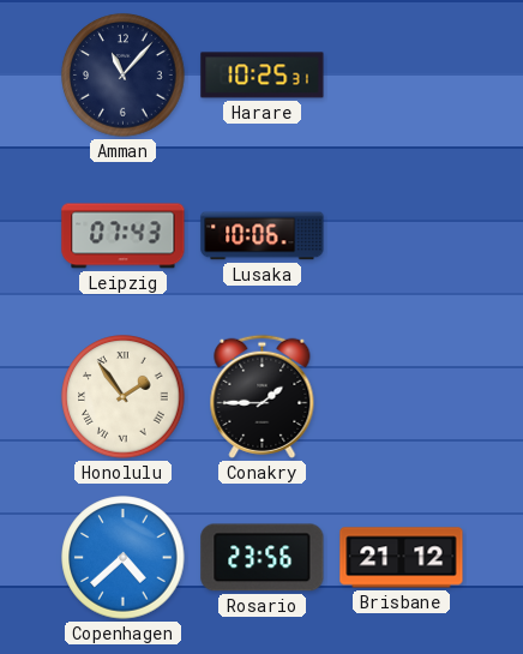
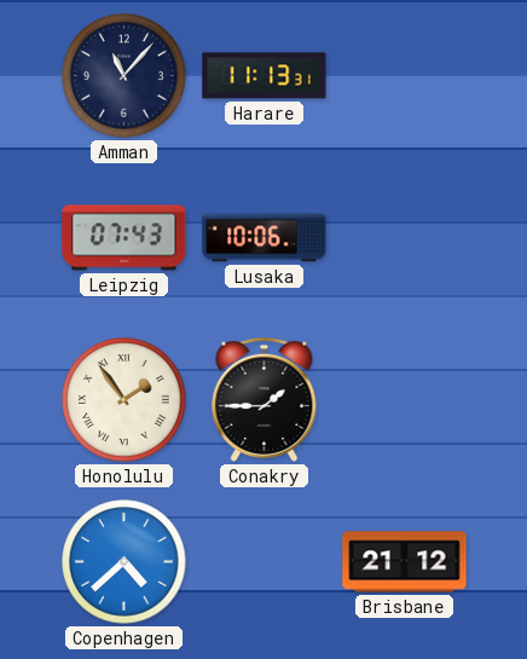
Harare: 10:25 -> 11:13 (265, 76)
Rosario: 23:56 -> none (263, 558)
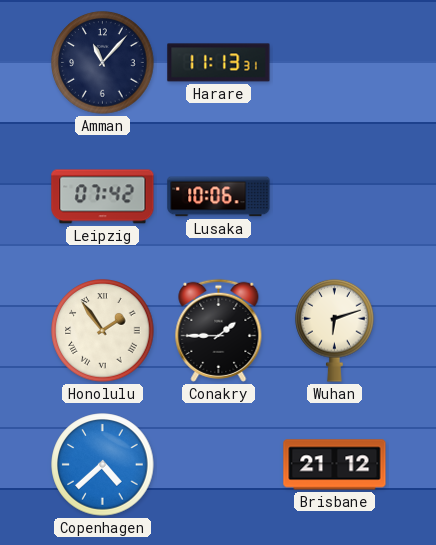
Leipzig: 07:43 -> 07:42 (103, 197)
Wuhan: none -> 6:12 (335, 330)
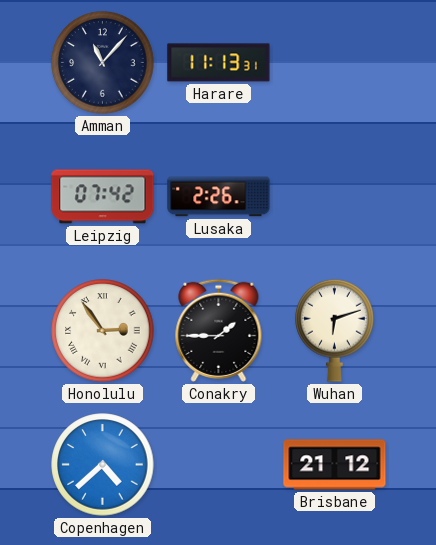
Lusaka: 10:06 -> 2:26 (219, 197)
Honolulu: 1:54 -> 2:54 (103, 331)
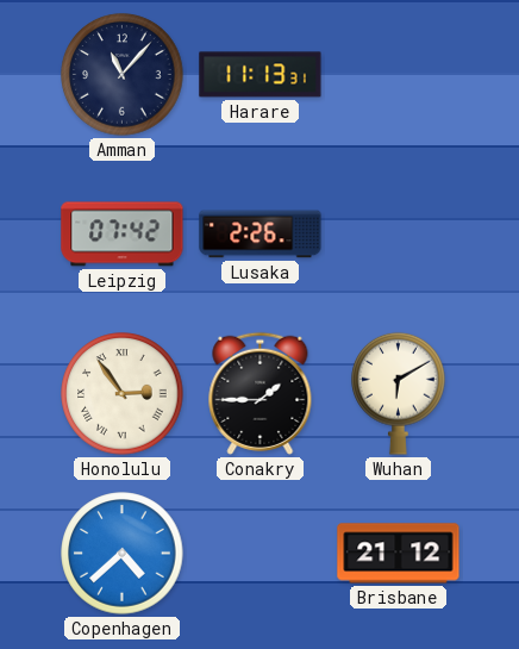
Wuhan: 6:12 -> 6:10 (399, 393)
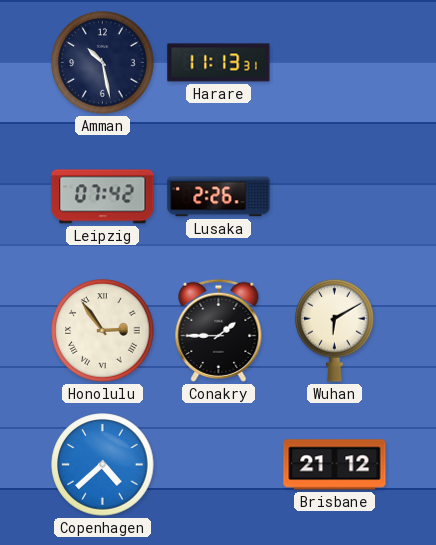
Amman: 11:07 -> 10:28 (103, 63)
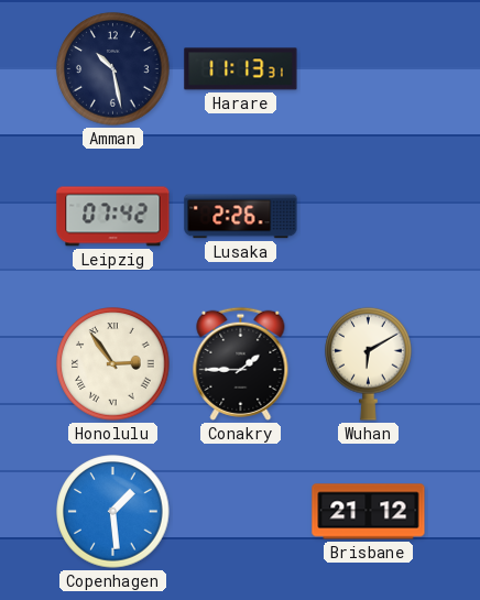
Copenhagen: 4:38 -> 1:29 (113, 512)
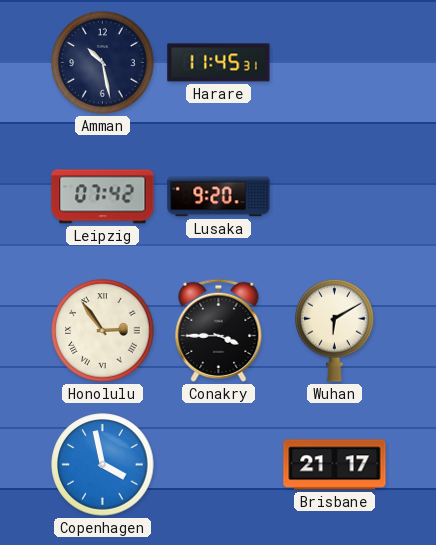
Harare: 11:13 -> 11:45 (219, 63)
Lusaka: 2:26 -> 9:20 (219, 197)
Conakry: 1:45 -> 3:45 (219, 330)
Copenhagen: 1:29 -> 3:58 (103, 465)
Brisbane: 21:12 -> 21:17 (335, 465)
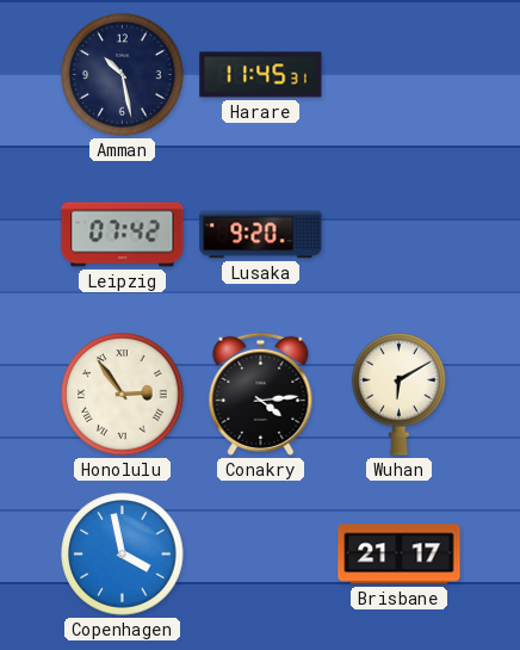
Conakry: 3:45 -> 4:14 (261, 394)
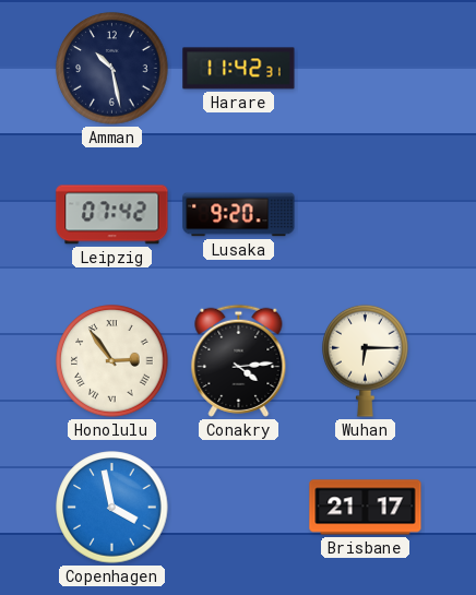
Harare: 11:45 -> 11:42 (239, 69)
Wuhan: 6:10 -> 6:15 (366, 360)
